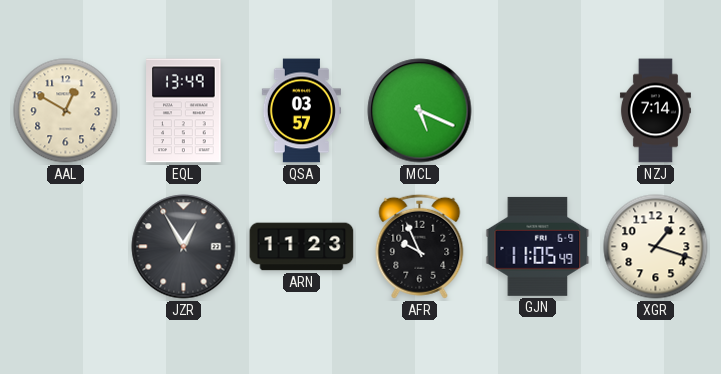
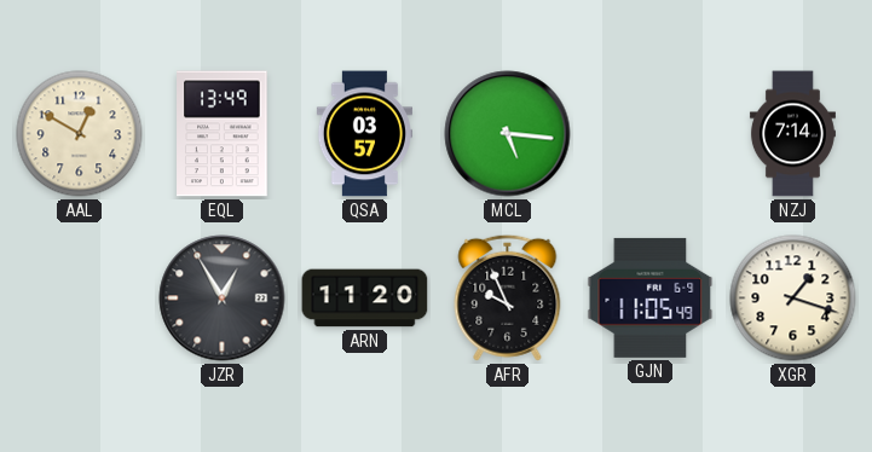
MCL: 5:19 -> 5:16 (508, 134)
ARN: 11:23 -> 11:20 (365, 299)
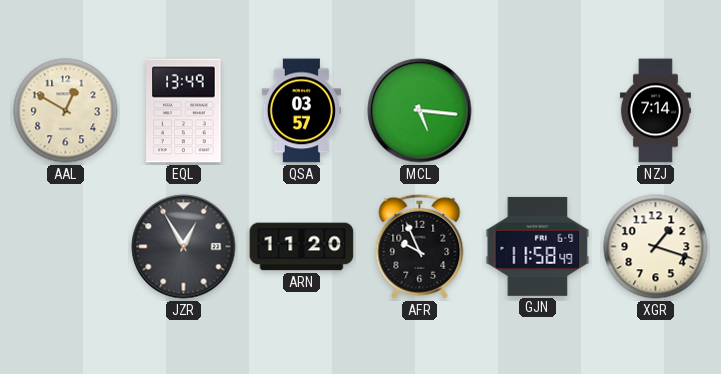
GJN: 11:05 -> 11:58 (538, 246)
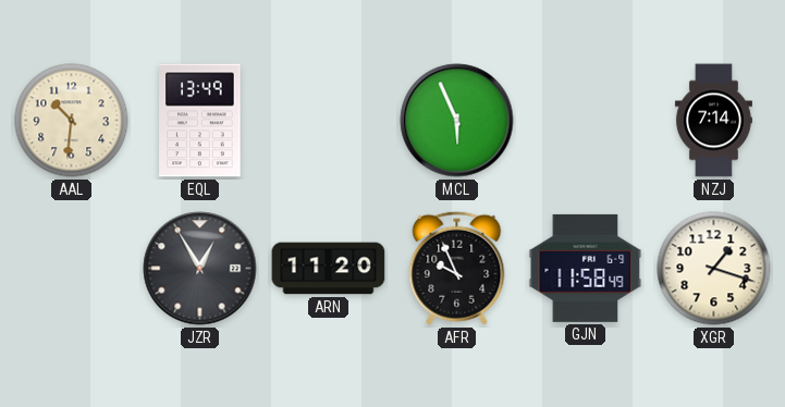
AAL: 12:50 -> 10:31 (72, 121)
QSA: 03:57 -> none (301, 111)
MCL: 5:16 -> 5:56 (457, 121)
